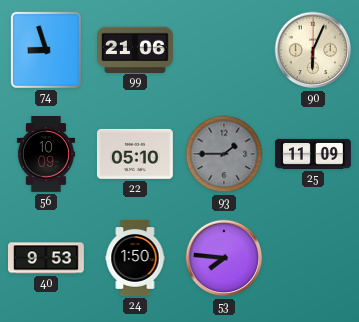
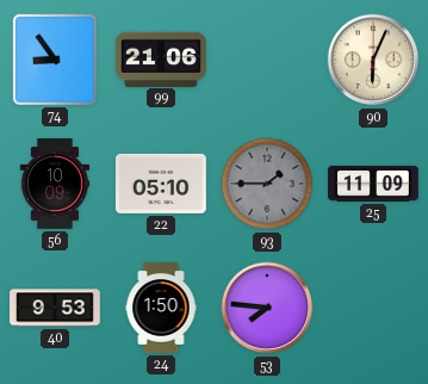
74: 8:57 -> 8:54 (55, 60)
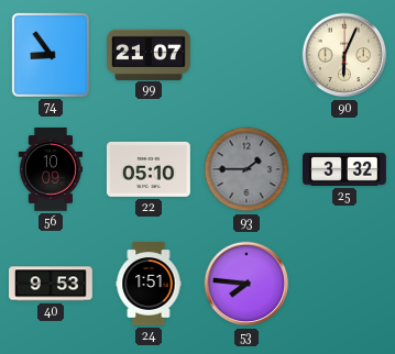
99: 21:06 -> 21:07 (150, 54)
25: 11:09 -> 3:32 (345, 169)
24: 1:50 -> 1:51 (149, 285)
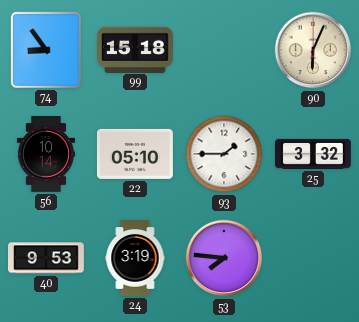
99: 21:07 -> 15:18 (136, 49)
56: 10:09 -> 10:14 (45, 155)
93 dial: grey -> white (224, 154)
24: 1:51 -> 3:19 (135, 259)
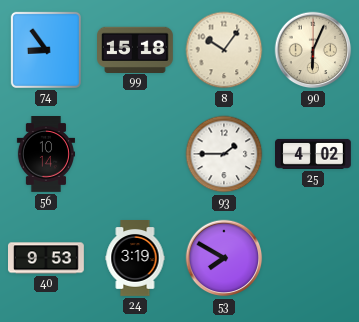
8: none -> 10:06 (224, 50)
22: 05:10 -> none (135, 154)
25: 3:32 -> 4:02 (314, 154)
53: 7:46 -> 7:50 (224, 258)
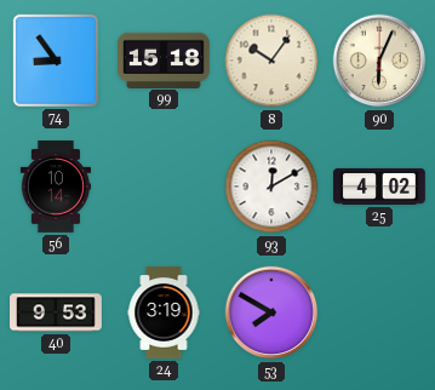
93: 1:45 -> 12:10 (271, 187)
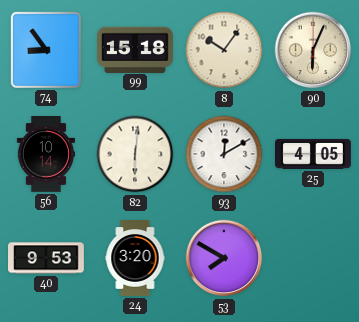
82: none -> 6:01 (135, 154)
25: 4:02 -> 4:05 (314, 154)
24: 3:19 -> 3:20 (135, 259)
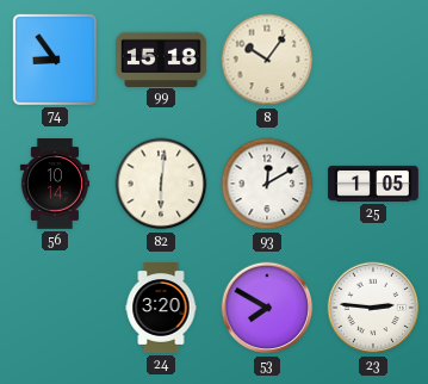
90: 6:04 -> none (313, 50)
25: 4:05 -> 1:05 (374, 184)
40: 9:53 -> none (47, 258)
23: none -> 2:46 (373, 308)
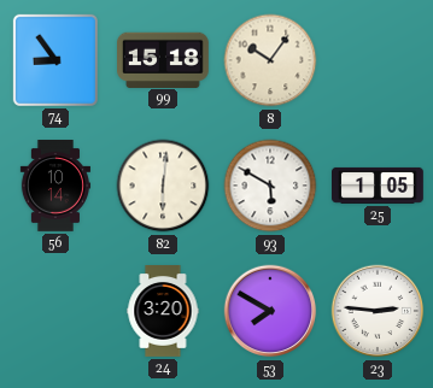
93: 12:10 -> 5:50 (270, 186)
